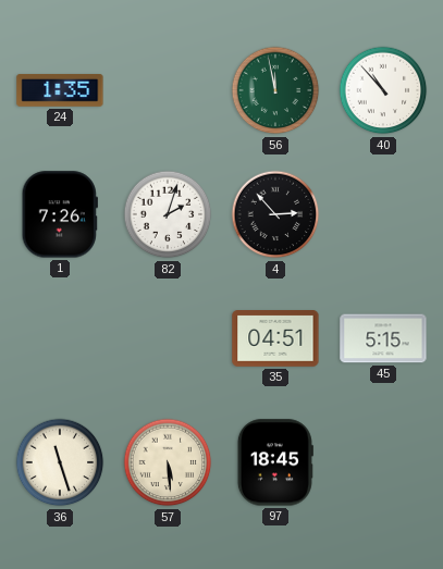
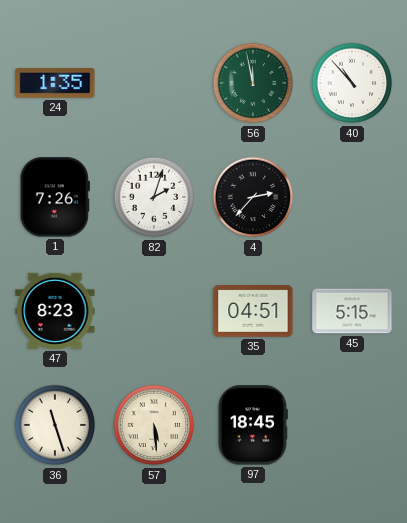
4: 2:53 -> 2:37 (253, 197)
47: none -> 8:23 (55, 311)
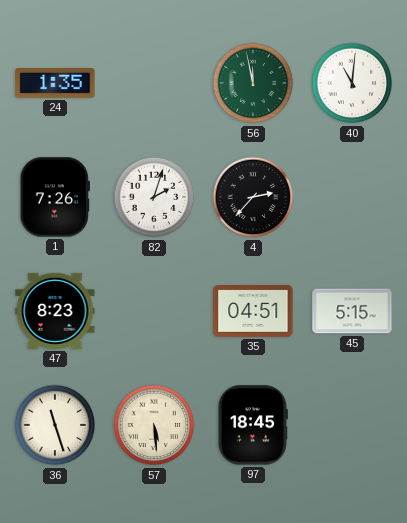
40: 10:53 -> 11:01 (352, 83)
